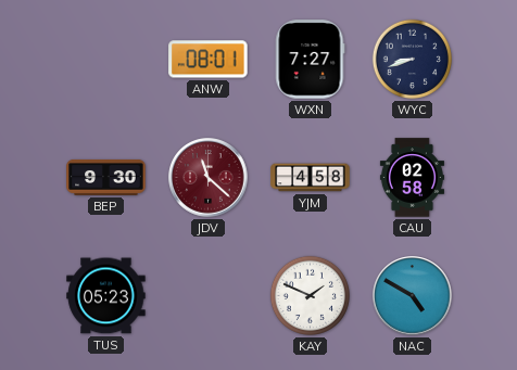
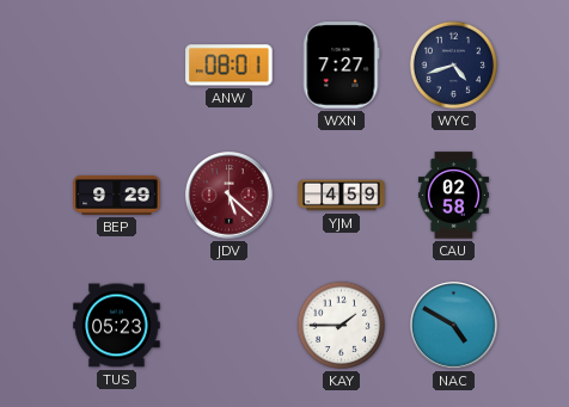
WYC: 8:42 -> 4:42 (453, 64)
BEP: 9:30 -> 9:29 (117, 196)
JDV: 11:22 -> 5:22 (230, 196)
YJM: 4:58 -> 4:59 (342, 196)
KAY: 1:49 -> 1:45 (341, 325)
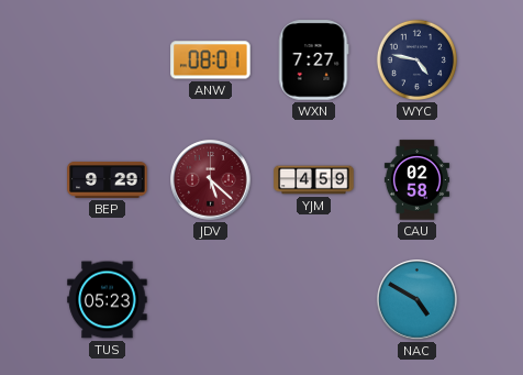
WYC: 4:42 -> 4:47 (416, 59)
KAY: 1:45 -> none (341, 325)
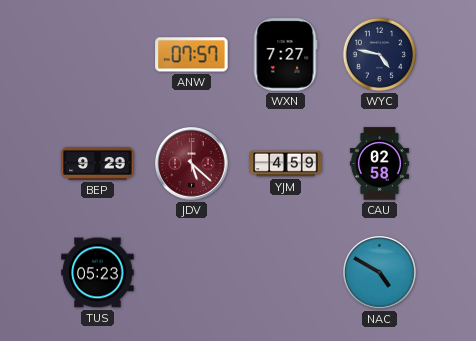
ANW: 08:01 -> 07:57 (192, 55)
